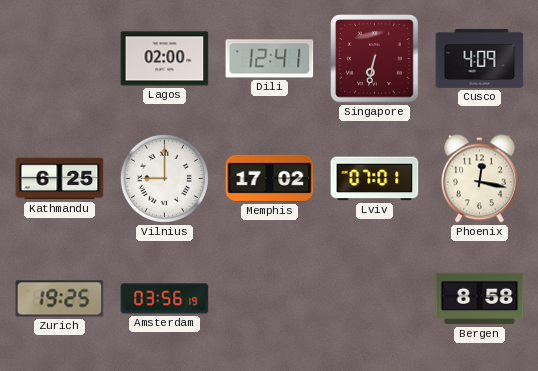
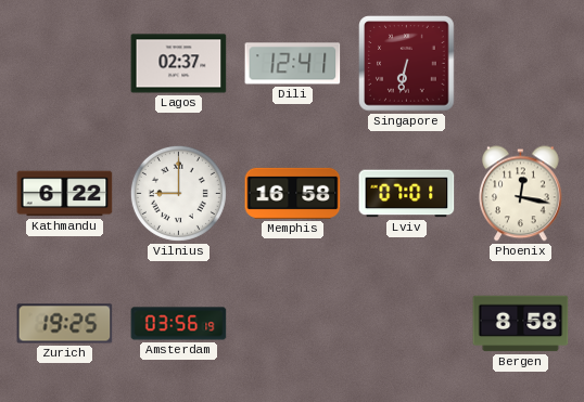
Lagos: 02:00 -> 02:37 (179, 64)
Cusco: 4:09 -> none (480, 58)
Kathmandu: 6:25 -> 6:22 (65, 194)
Memphis: 17:02 -> 16:58 (293, 193)
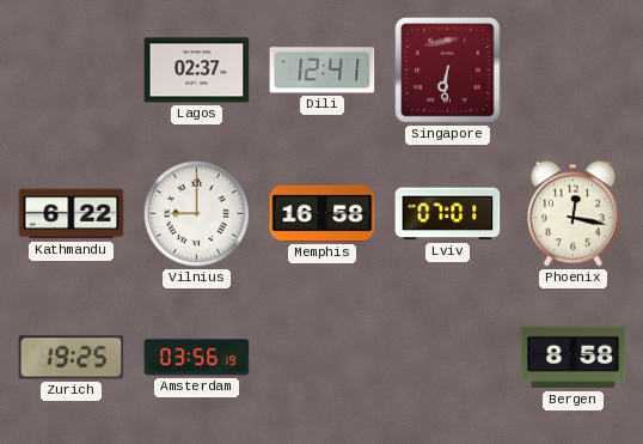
Singapore: 6:32 -> 6:31 (448, 71)
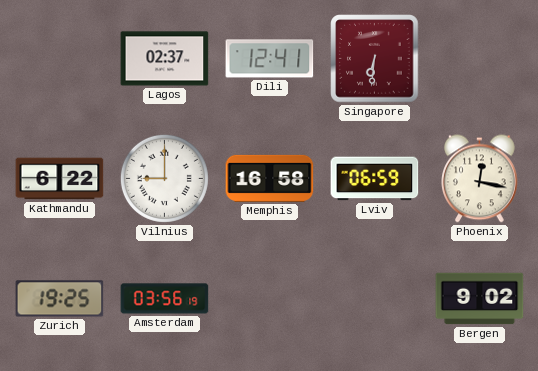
Lviv: 07:01 -> 06:59 (375, 179)
Bergen: 8:58 -> 9:02 (480, 299)
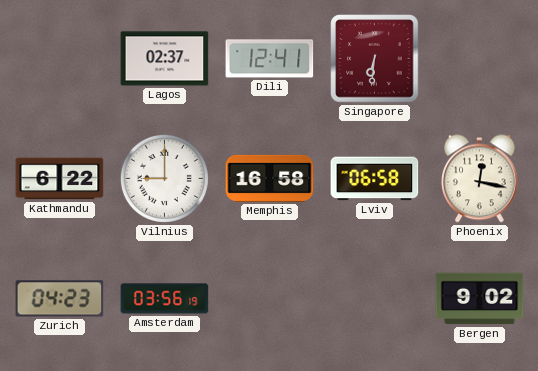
Lviv: 06:59 -> 06:58 (375, 179)
Zurich: 19:25 -> 04:23 (60, 299)
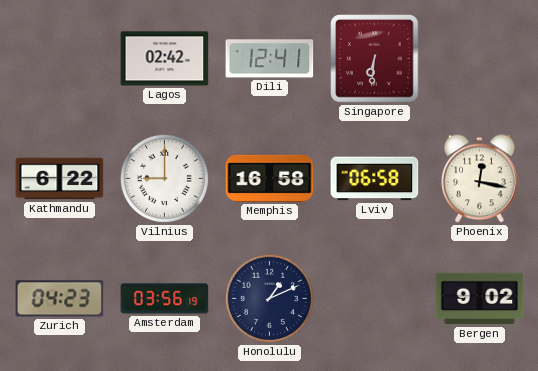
Lagos: 02:37 -> 02:42 (165, 59)
Honolulu: none -> 1:11 (269, 298)
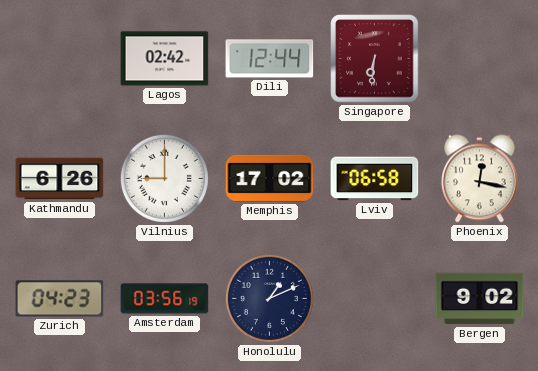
Dili: 12:41 -> 12:44 (270, 59)
Kathmandu: 6:22 -> 6:26 (60, 179)
Memphis: 16:58 -> 17:02 (270, 178)
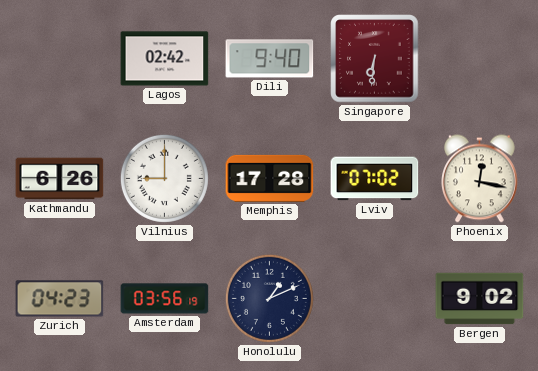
Dili: 12:44 -> 9:40 (270, 59)
Memphis: 17:02 -> 17:28 (270, 178)
Lviv: 06:58 -> 07:02 (375, 179)
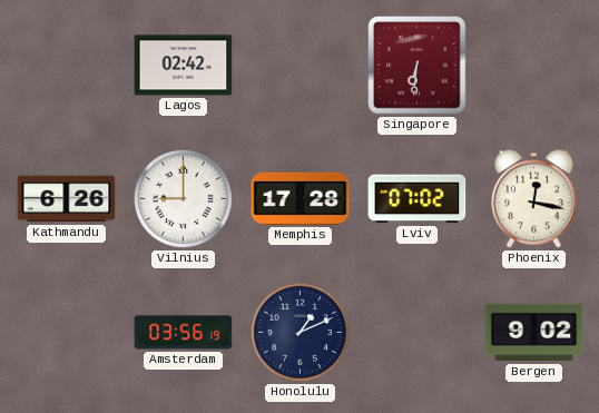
Dili: 9:40 -> none (270, 59)
Zurich: 04:23 -> none (60, 299)
